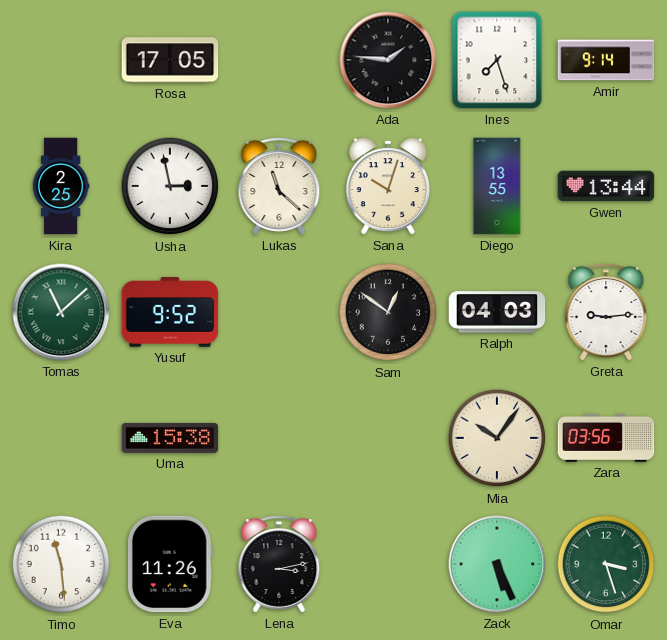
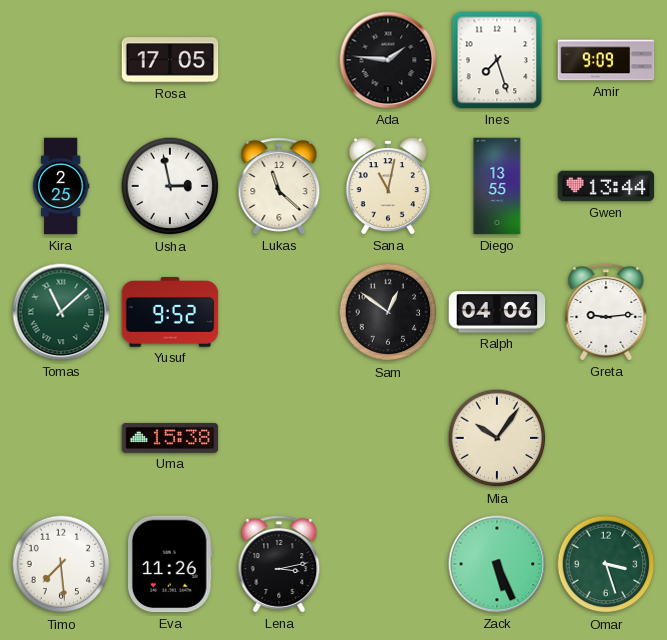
Amir: 9:14 -> 9:09 (606, 60)
Sana: 10:03 -> 11:02 (388, 187)
Ralph: 04:03 -> 04:06 (497, 312)
Zara: 03:56 -> none (606, 438)
Timo: 11:29 -> 7:29 (61, 564)
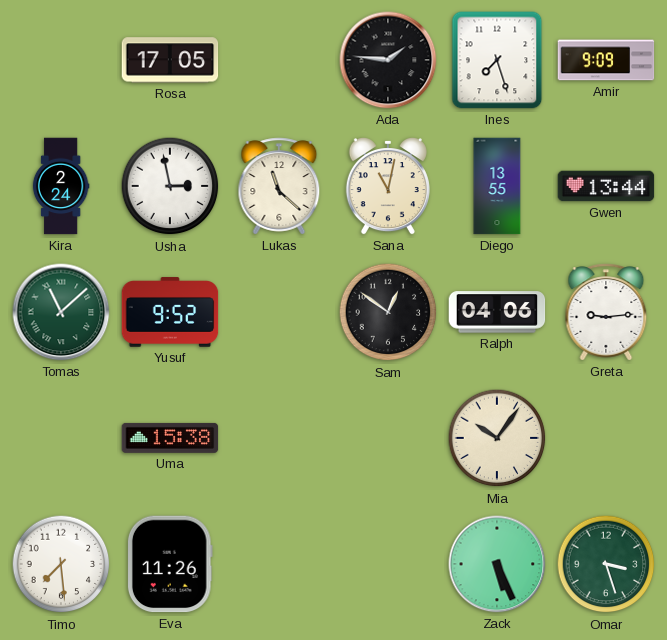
Kira: 2:25 -> 2:24 (61, 186)
Lena: 3:13 -> none (279, 564)
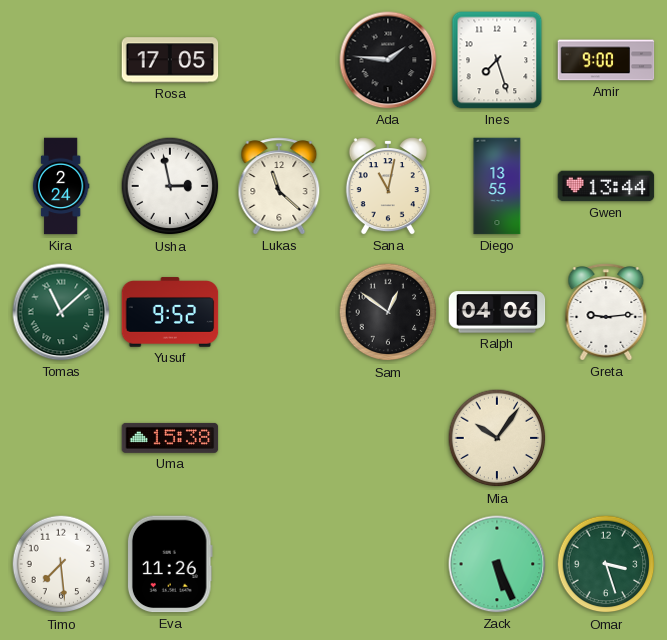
Amir: 9:09 -> 9:00 (606, 60)
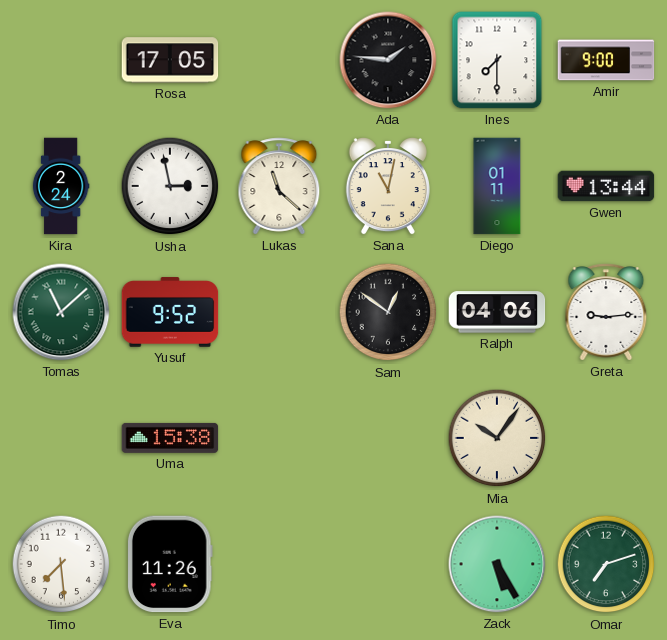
Ines: 7:27 -> 7:30 (497, 60)
Diego: 13:55 -> 01:11 (497, 186)
Zack: 5:26 -> 5:25 (497, 564)
Omar: 3:27 -> 7:12 (606, 564)
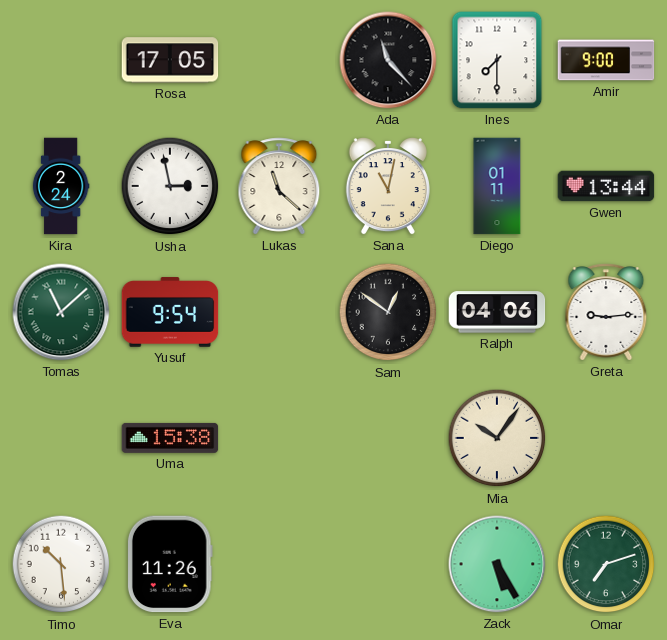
Ada: 1:46 -> 11:23 (388, 60)
Yusuf: 9:52 -> 9:54 (170, 312)
Timo: 7:29 -> 10:29 (61, 564)
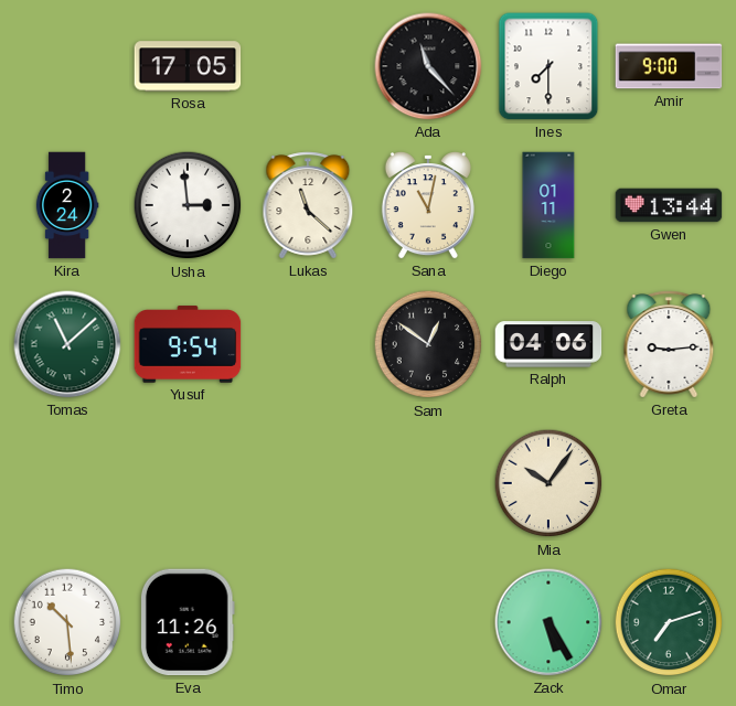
Usha: 2:58 -> 2:59 (188, 205)
Uma: 15:38 -> none (170, 438)
